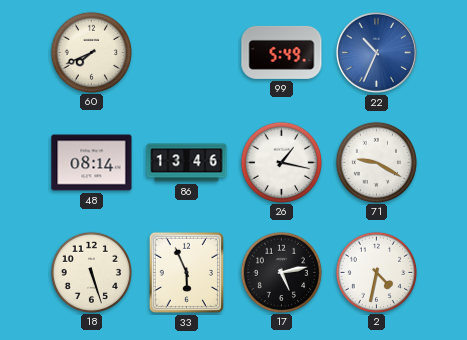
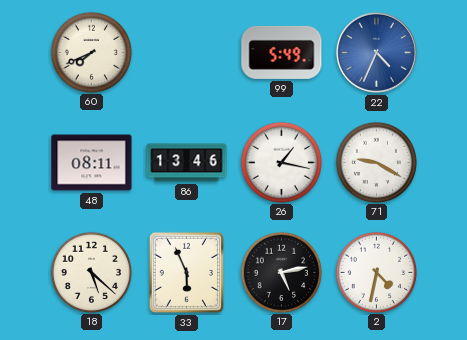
22: 10:34 -> 4:34 (376, 52)
48: 08:14 -> 08:11 (92, 163)
18: 5:27 -> 5:22 (91, 272)
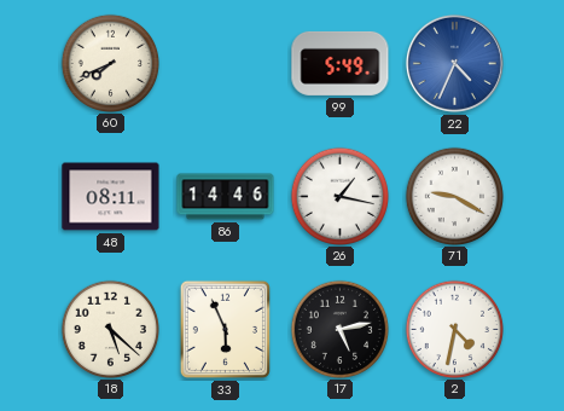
86: 13:46 -> 14:46 (226, 197)
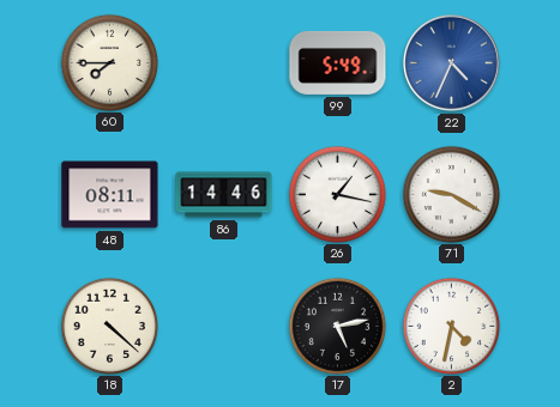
60: 7:41 -> 7:45 (109, 62)
18: 5:22 -> 4:22 (109, 326)
33: 5:56 -> none (225, 329)
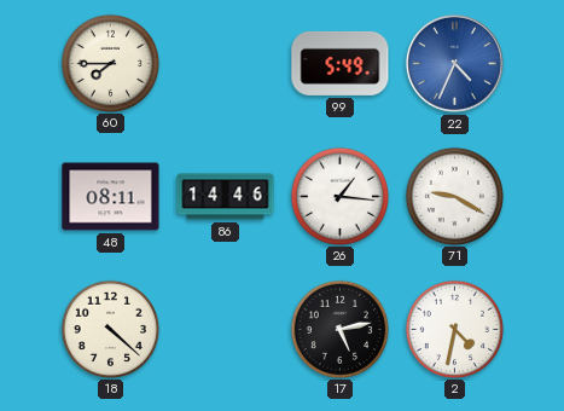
26: 1:17 -> 1:16 (339, 196)
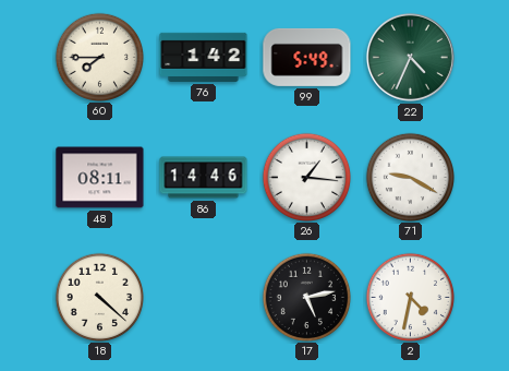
76: none -> 1:42 (204, 57)
22 dial: blue -> green (410, 57)
